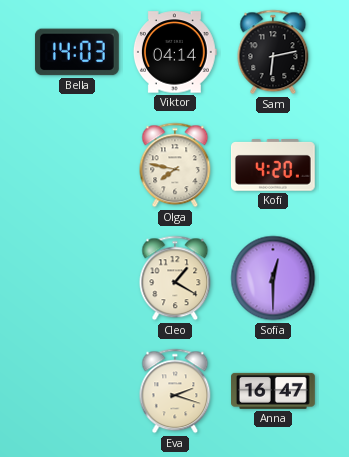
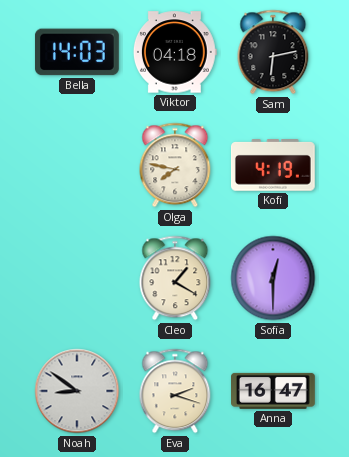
Viktor: 04:14 -> 04:18 (175, 52)
Kofi: 4:20 -> 4:19 (273, 165)
Noah: none -> 8:51 (77, 391)
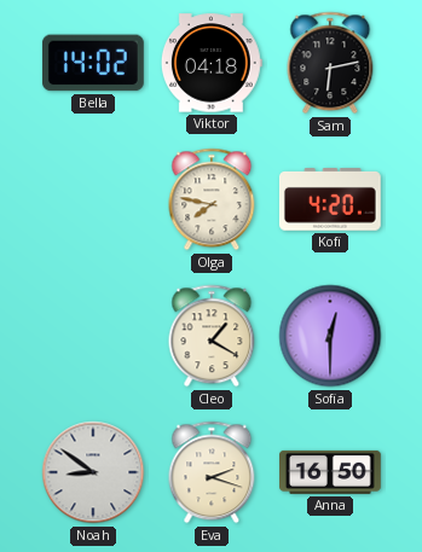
Bella: 14:03 -> 14:02 (93, 63)
Kofi: 4:19 -> 4:20 (330, 199)
Anna: 16:47 -> 16:50 (331, 472)
